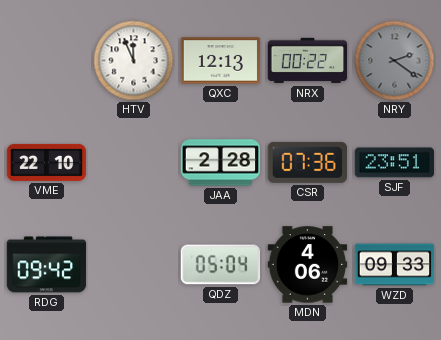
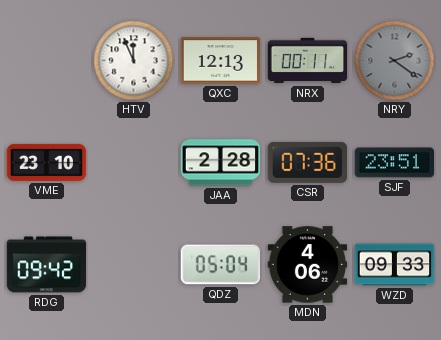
NRX: 00:22 -> 00:11 (308, 61)
VME: 22:10 -> 23:10 (47, 162)
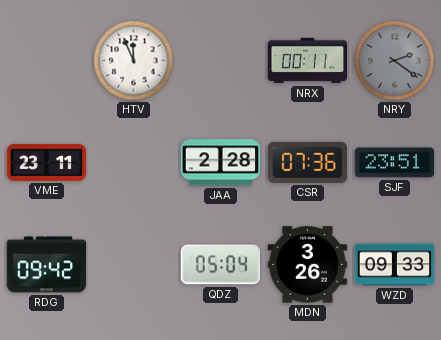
QXC: 12:13 -> none (221, 61)
VME: 23:10 -> 23:11 (47, 162)
MDN: 4:06 -> 3:26 (308, 265)
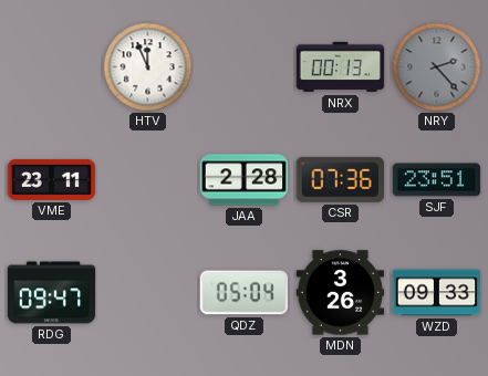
NRX: 00:11 -> 00:13 (341, 67)
NRY: 2:21 -> 2:23 (437, 67)
RDG: 09:42 -> 09:47 (52, 293)
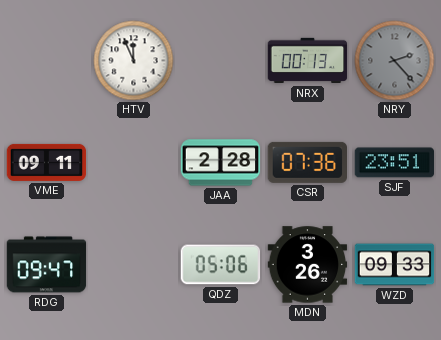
VME: 23:11 -> 09:11 (47, 162)
QDZ: 05:04 -> 05:06 (221, 265)
